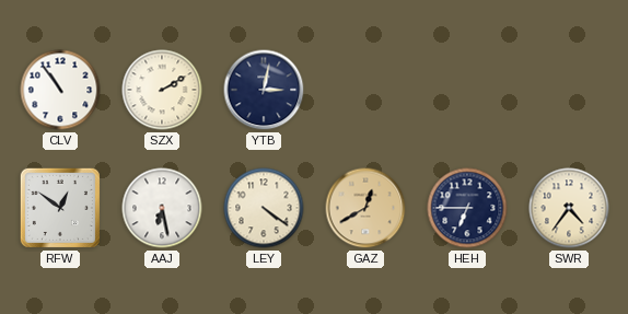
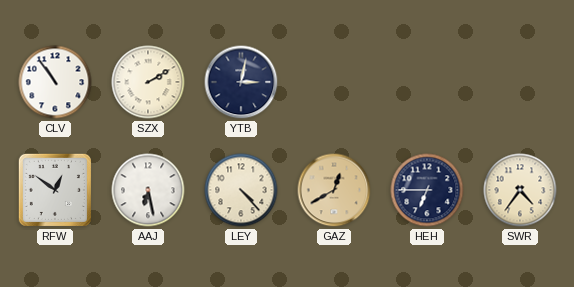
LEY: 4:21 -> 4:23 (241, 190)
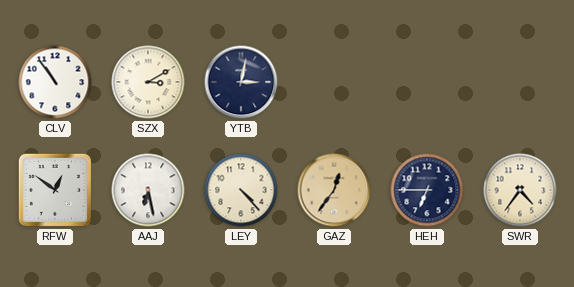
SZX: 2:10 -> 3:10 (148, 82)
GAZ: 12:40 -> 12:36 (334, 190)
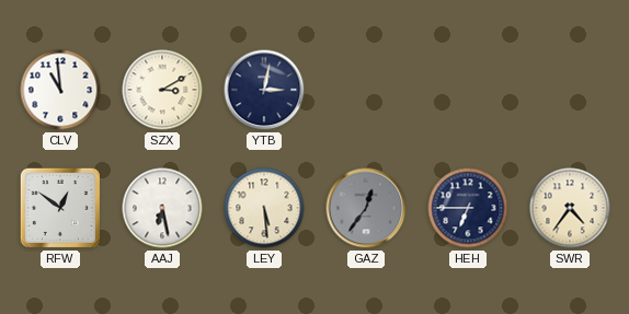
CLV: 10:54 -> 10:59 (60, 90)
LEY: 4:23 -> 5:29 (264, 208)
GAZ dial: champagne -> grey (366, 208)
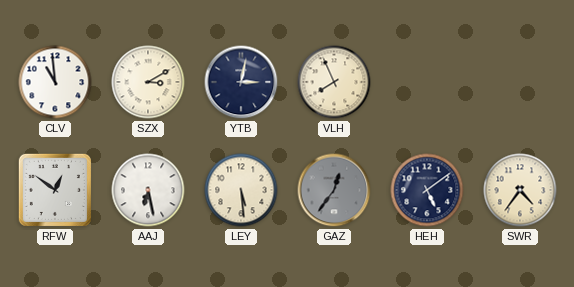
VLH: none -> 7:56 (334, 82)
HEH: 6:45 -> 5:09 (427, 190)
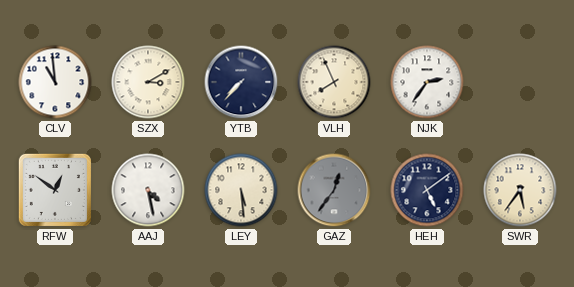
YTB: 3:02 -> 7:37 (241, 82)
NJK: none -> 2:36 (427, 82)
AAJ: 6:28 -> 4:28 (148, 190)
SWR: 4:36 -> 5:36 (520, 190)
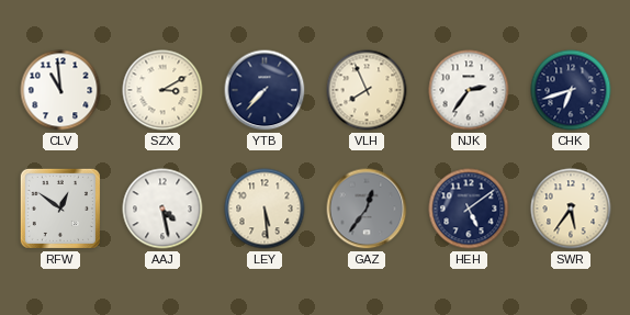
CHK: none -> 6:42 (571, 90)
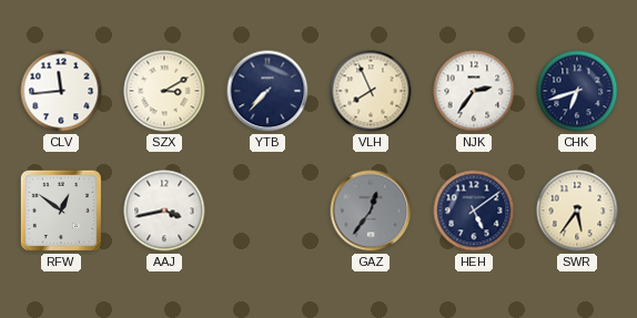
CLV: 10:59 -> 11:44 (61, 91)
AAJ: 4:28 -> 3:43 (164, 211)
LEY: 5:29 -> none (265, 209)
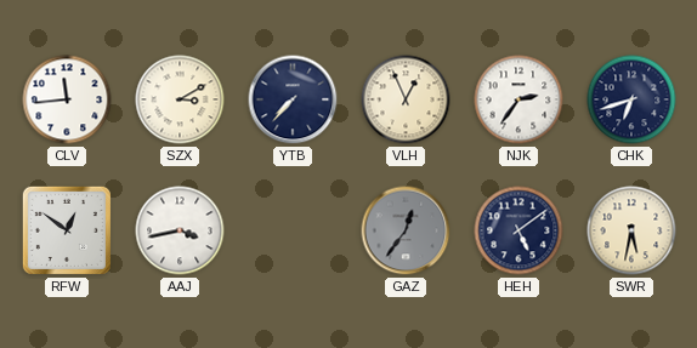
VLH: 7:56 -> 12:56 (406, 99)
SWR: 5:36 -> 5:32 (631, 230)
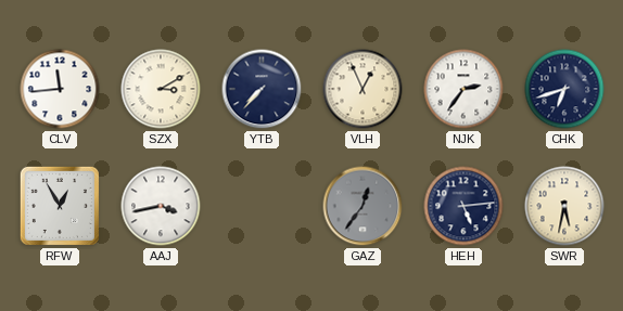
RFW: 12:51 -> 12:55 (60, 206)
HEH: 5:09 -> 5:14 (463, 206)
